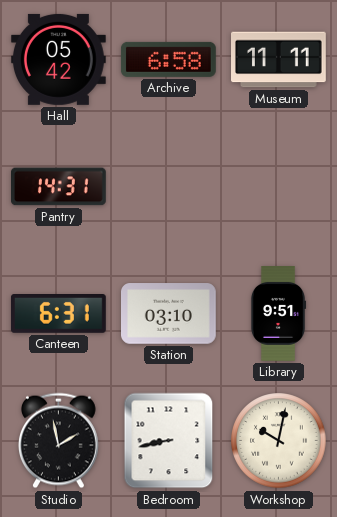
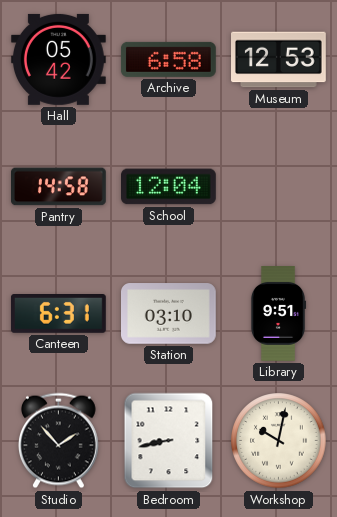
Museum: 11:11 -> 12:53 (279, 60)
Pantry: 14:31 -> 14:58 (59, 187)
School: none -> 12:04 (169, 187)
Studio: 1:58 -> 1:53 (58, 441)
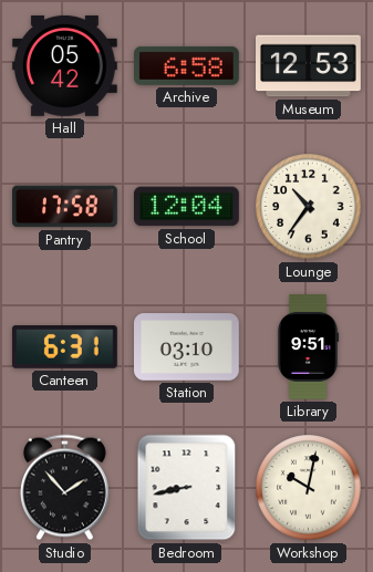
Pantry: 14:58 -> 17:58 (65, 207)
Lounge: none -> 10:36 (309, 207)
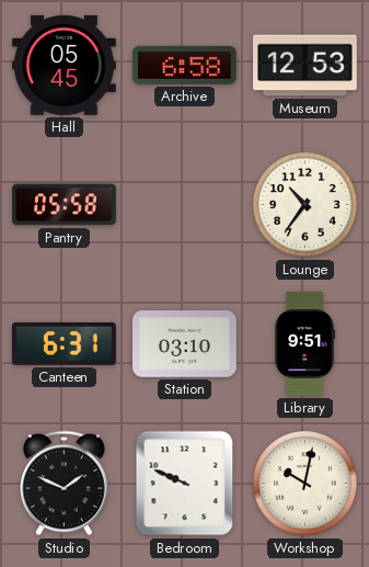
Hall: 05:42 -> 05:45 (64, 65)
Pantry: 17:58 -> 05:58 (65, 205)
School: 12:04 -> none (187, 207)
Studio: 1:53 -> 1:49 (64, 484)
Bedroom: 8:43 -> 9:49 (185, 484)
